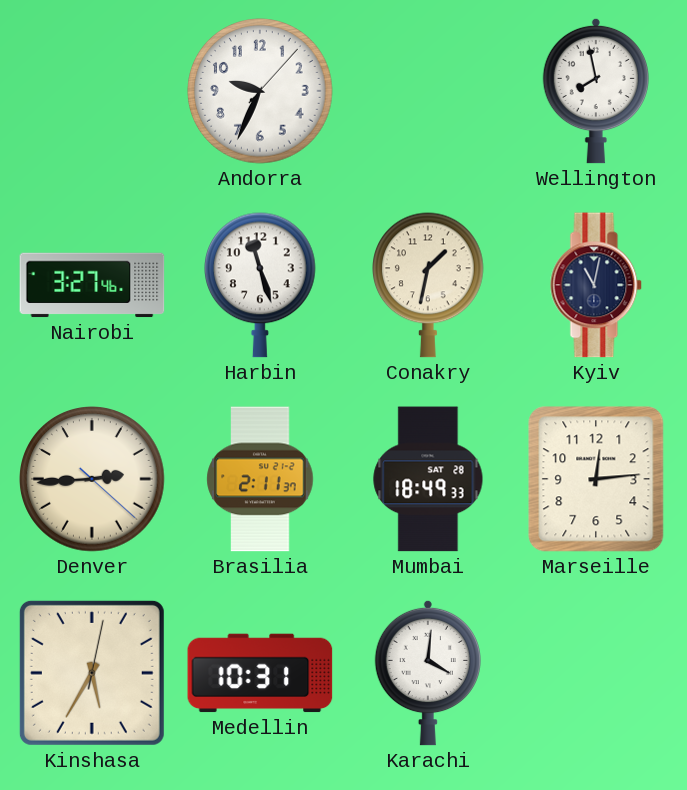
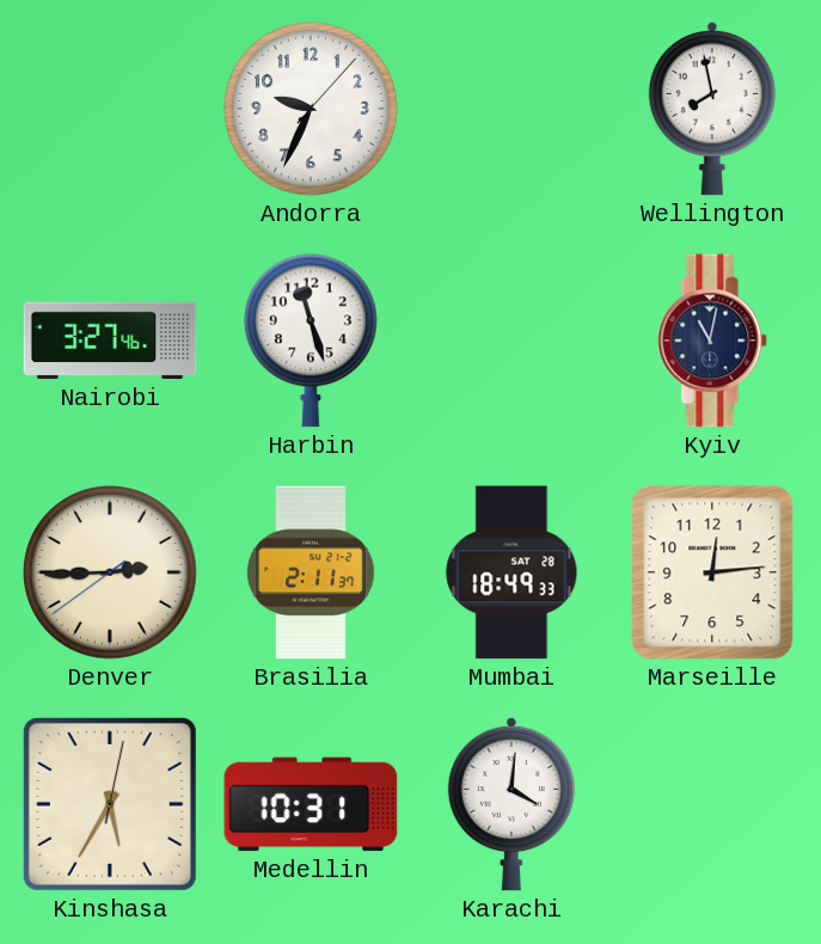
Conakry: 1:32 -> none (429, 285)
Denver: 2:44:22 -> 2:44:39 (110, 572)
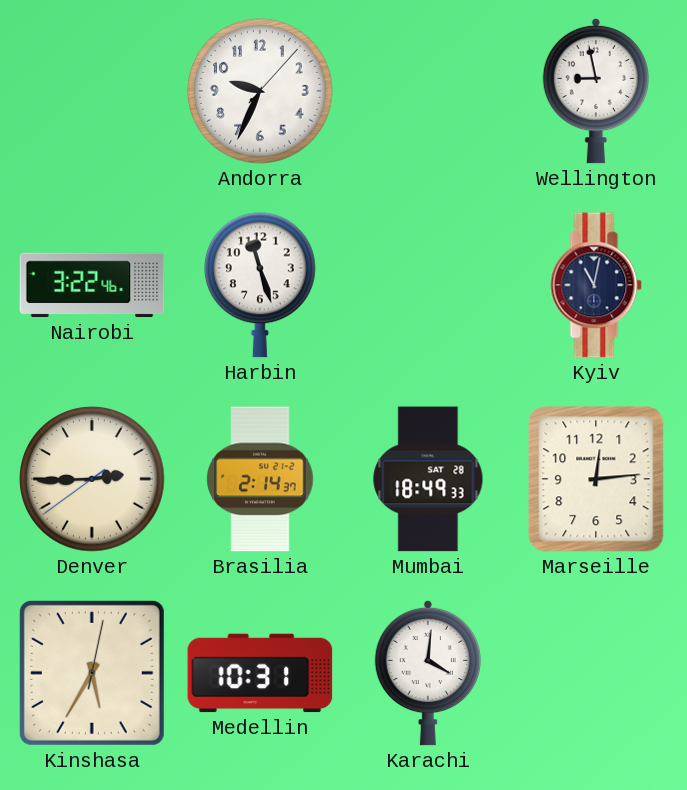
Wellington: 7:58 -> 8:58 (596, 91)
Nairobi: 3:27 -> 3:22 (92, 285)
Brasilia: 2:11 -> 2:14 (260, 479)
